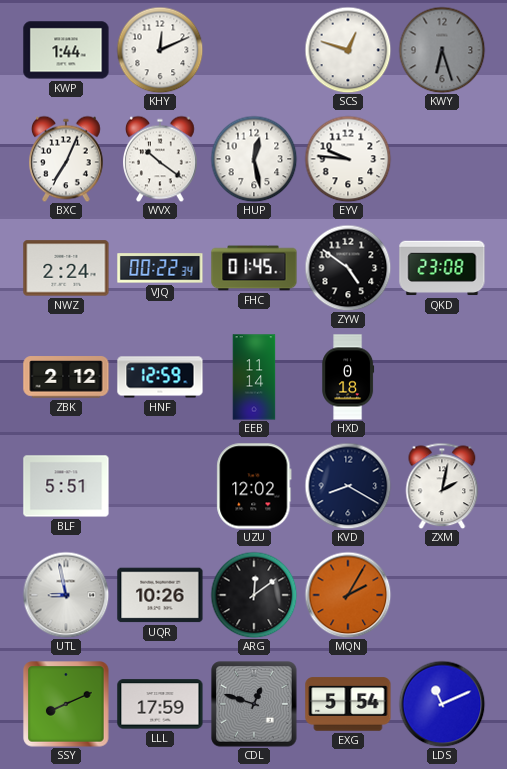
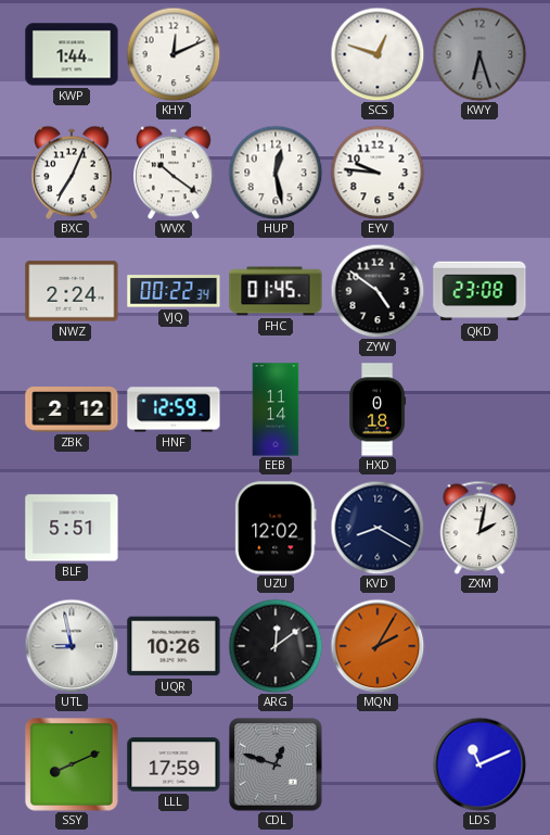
EXG: 5:54 -> none (348, 704)
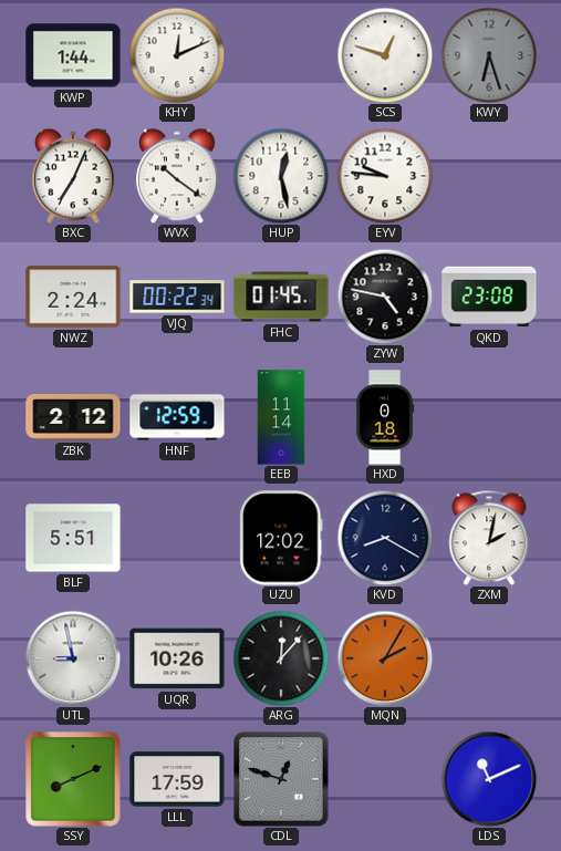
ZYW: 4:51 -> 4:47 (385, 297)
ARG: 12:09 -> 12:07 (281, 658)
